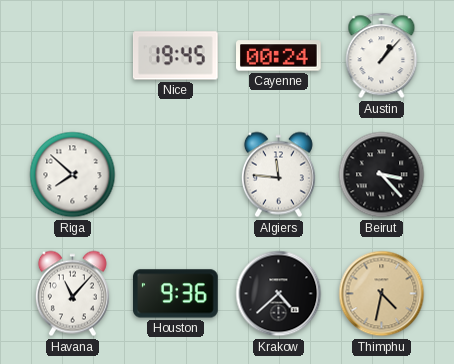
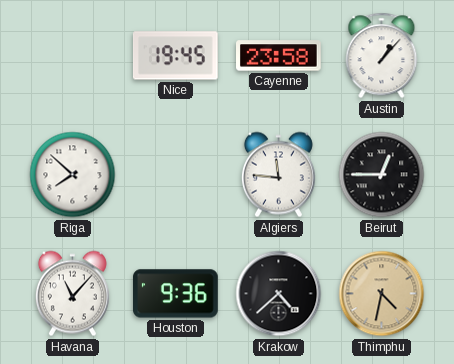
Cayenne: 00:24 -> 23:58 (279, 56)
Beirut: 3:23 -> 12:45 (382, 175)
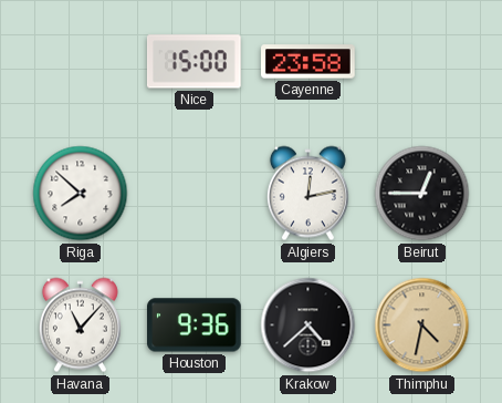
Nice: 19:45 -> 15:00 (194, 62)
Austin: 1:07 -> none (382, 56)
Algiers: 11:46 -> 12:13 (307, 194)
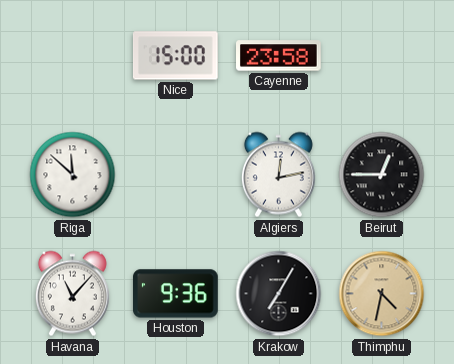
Riga: 7:52 -> 11:52 (73, 175)
Krakow: 4:38 -> 7:05 (279, 294)
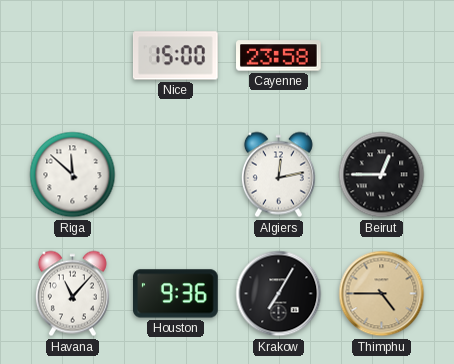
Thimphu: 4:32 -> 4:45 (382, 294)
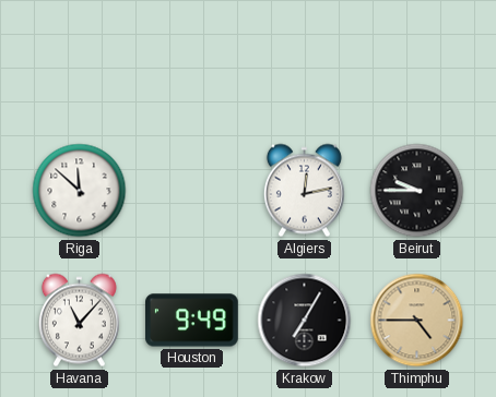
Nice: 15:00 -> none (175, 56)
Cayenne: 23:58 -> none (279, 56)
Beirut: 12:45 -> 9:45 (417, 191)
Houston: 9:36 -> 9:49 (192, 321)
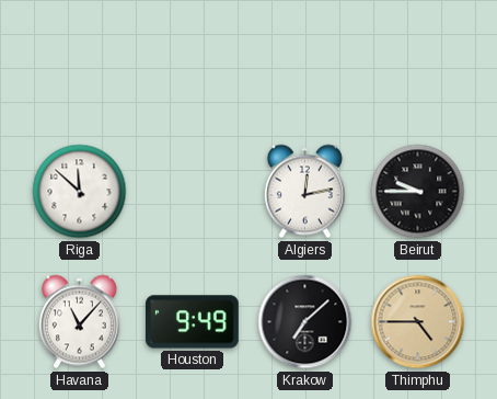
Krakow: 7:05 -> 7:08 (305, 322)
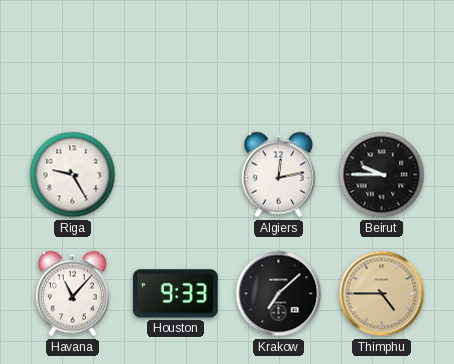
Riga: 11:52 -> 9:25 (73, 175)
Houston: 9:49 -> 9:33 (176, 294)
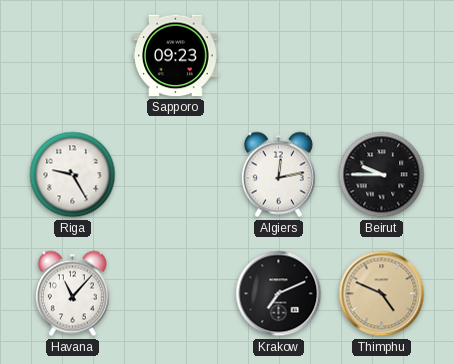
Sapporo: none -> 09:23 (176, 56)
Houston: 9:33 -> none (176, 294)
Krakow: 7:08 -> 7:11 (279, 294)
Thimphu: 4:45 -> 4:49 (382, 294)
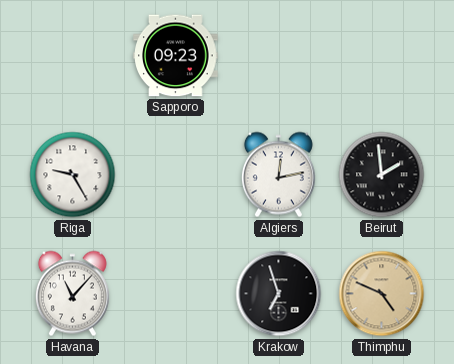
Beirut: 9:45 -> 1:59 (382, 175)
Krakow: 7:11 -> 6:57 (279, 294)
